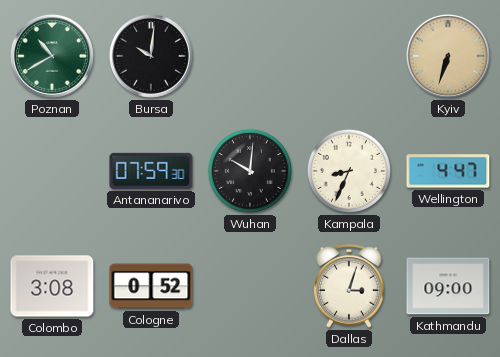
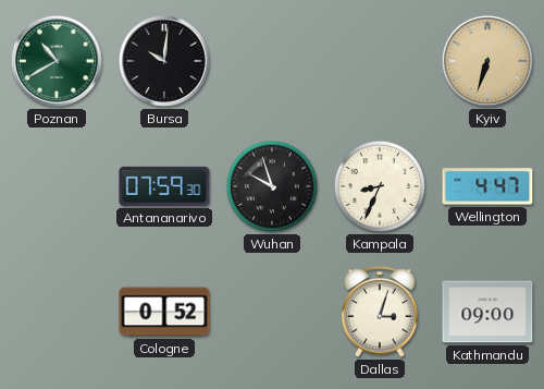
Wuhan: 10:01 -> 9:57 (272, 186)
Colombo: 3:08 -> none (52, 286)
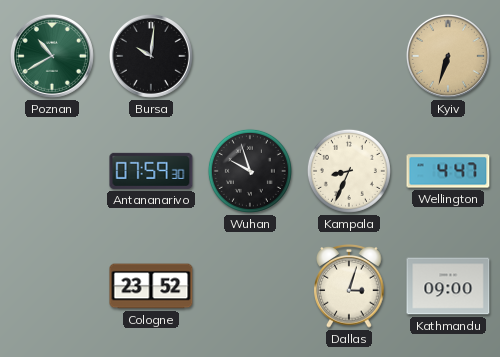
Cologne: 0:52 -> 23:52 (151, 286)
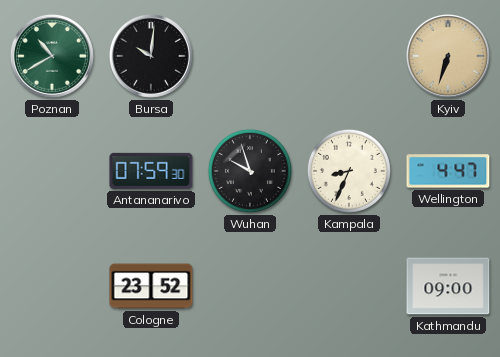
Dallas: 3:03 -> none (349, 287)
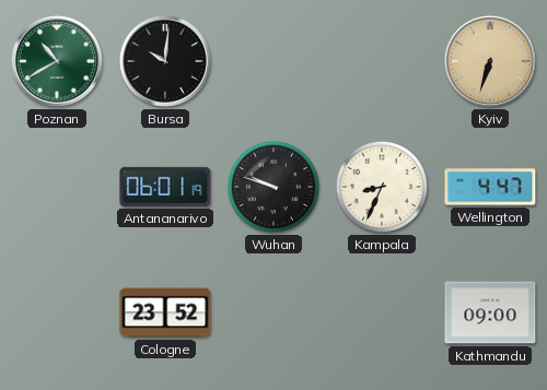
Antananarivo: 07:59 -> 06:01 (165, 187)
Wuhan: 9:57 -> 9:48 (273, 187)
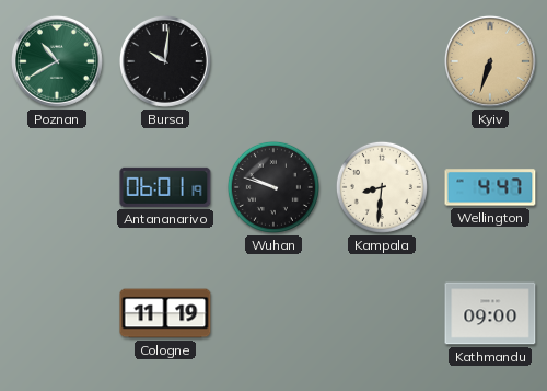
Kampala: 8:34 -> 8:31 (382, 187)
Cologne: 23:52 -> 11:19 (165, 313)
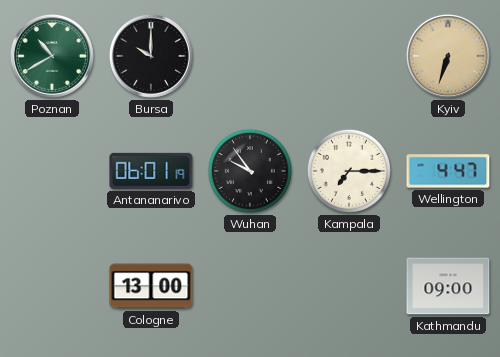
Bursa: 10:01 -> 10:00 (151, 56)
Wuhan: 9:48 -> 9:54 (250, 171)
Kampala: 8:31 -> 7:15 (349, 171)
Cologne: 11:19 -> 13:00 (151, 286)
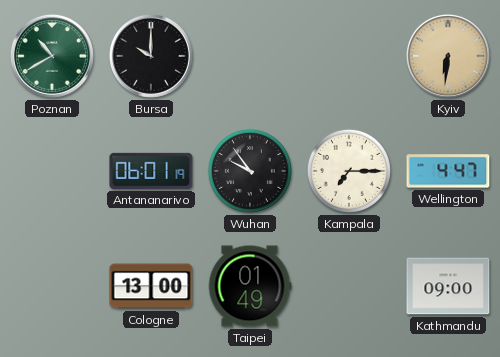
Kyiv: 6:33 -> 6:31 (448, 56)
Taipei: none -> 01:49 (250, 286)
